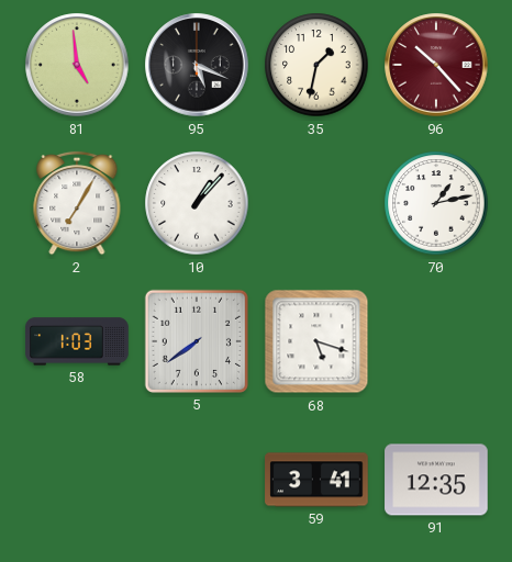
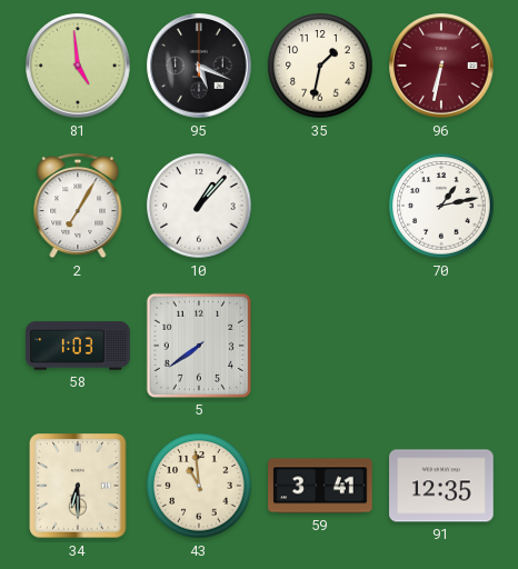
96: 10:23 -> 6:32 (441, 66)
68: 5:18 -> none (316, 341)
34: none -> 6:30 (78, 486)
43: none -> 10:59 (199, 486)
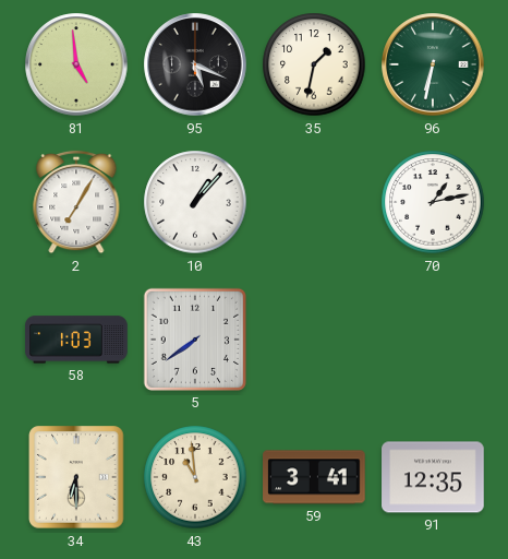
96 dial: burgundy -> green (433, 64)
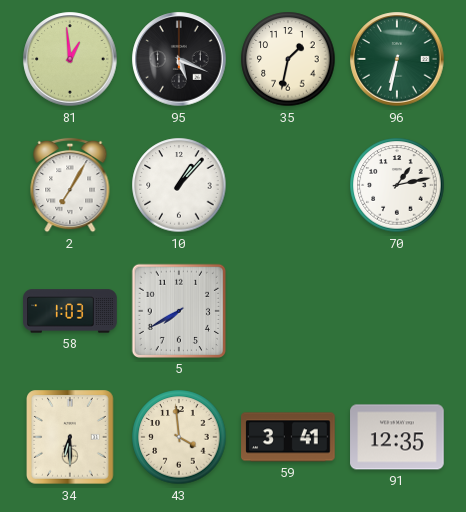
81: 4:59 -> 12:59 (70, 59)
5: 7:39 -> 7:40 (179, 311)
43: 10:59 -> 3:59 (179, 437)
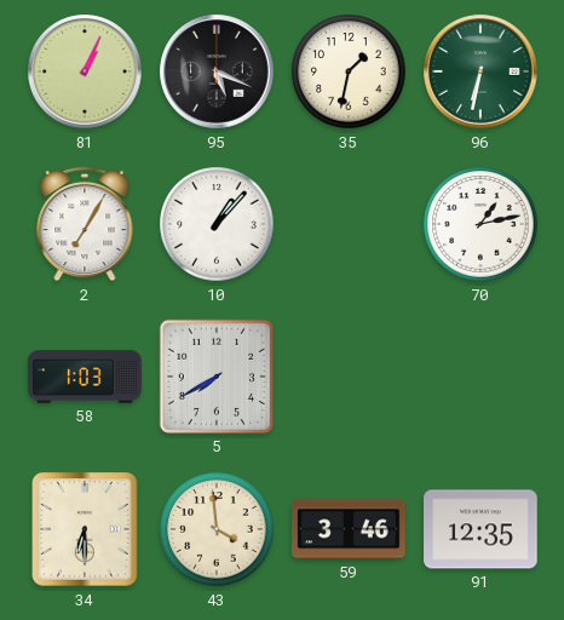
81: 12:59 -> 1:04 (85, 71)
59: 3:41 -> 3:46 (349, 529)
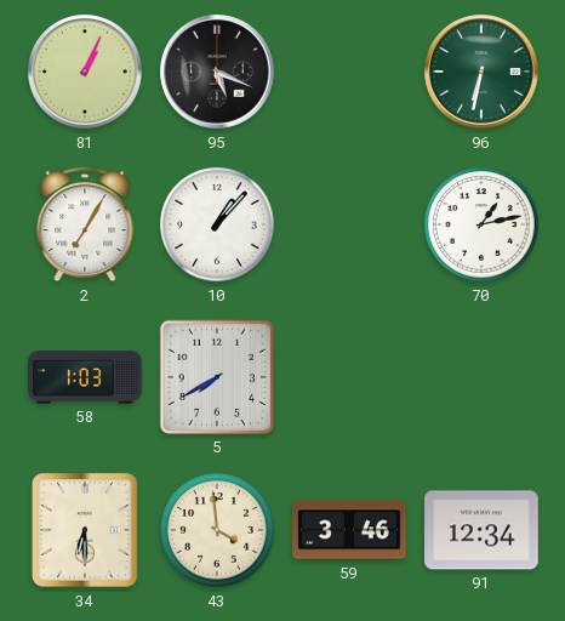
35: 1:32 -> none (349, 71)
91: 12:35 -> 12:34 (481, 530)
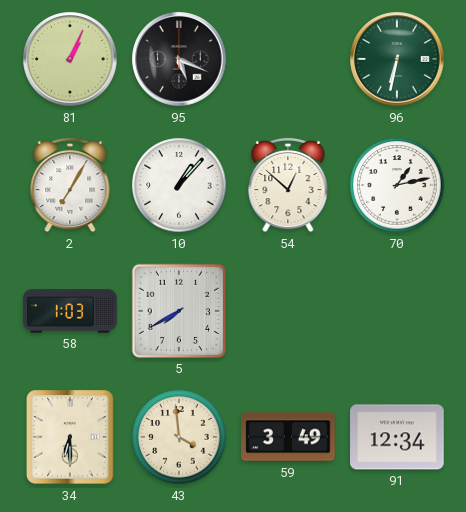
54: none -> 12:52 (288, 185)
59: 3:46 -> 3:49 (288, 437)
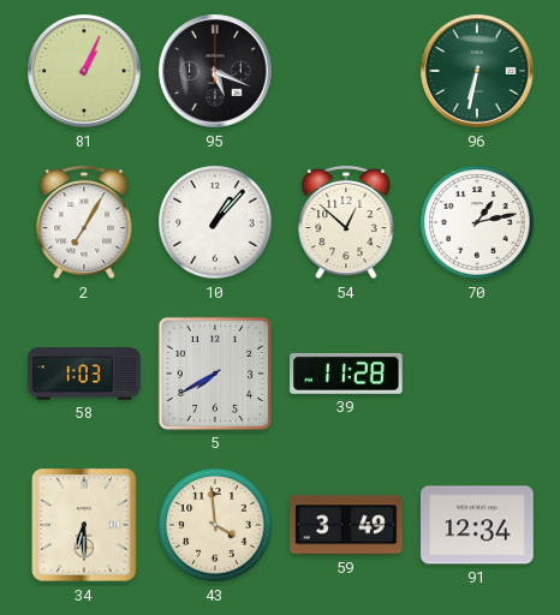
39: none -> 11:28 (346, 374)
